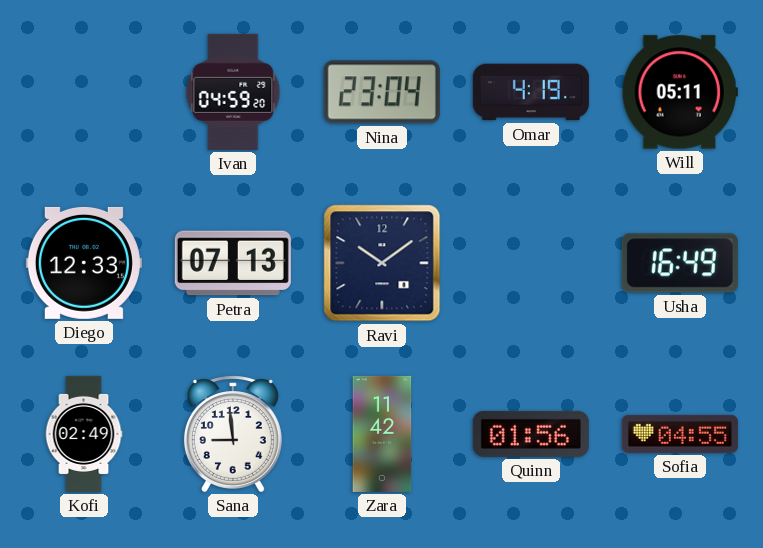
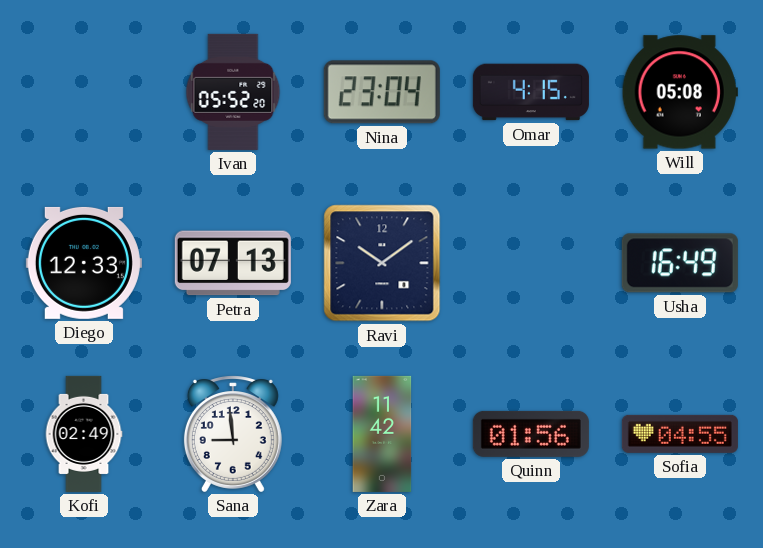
Ivan: 04:59 -> 05:52 (233, 92)
Omar: 4:19 -> 4:15 (531, 92)
Will: 05:11 -> 05:08 (680, 92)
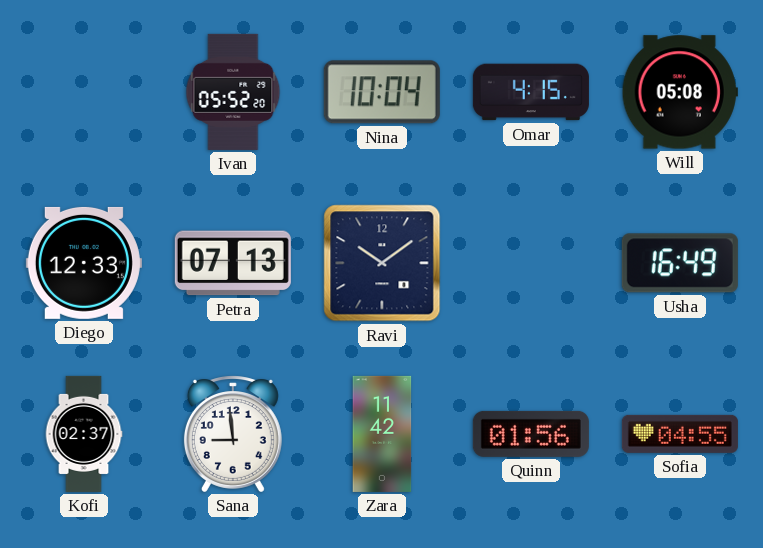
Nina: 23:04 -> 10:04 (382, 92)
Kofi: 02:49 -> 02:37 (84, 434)
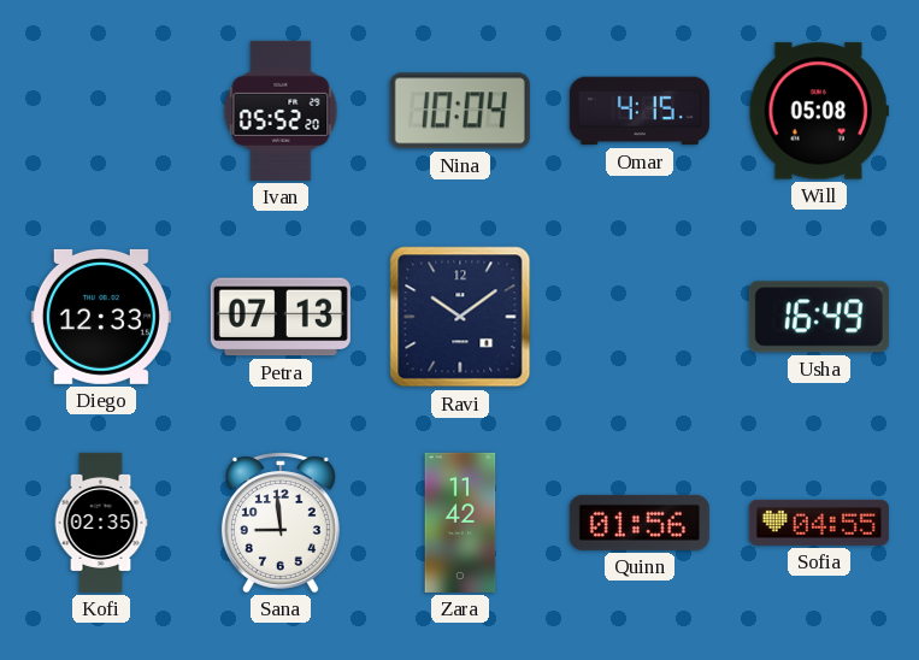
Kofi: 02:37 -> 02:35 (101, 523)
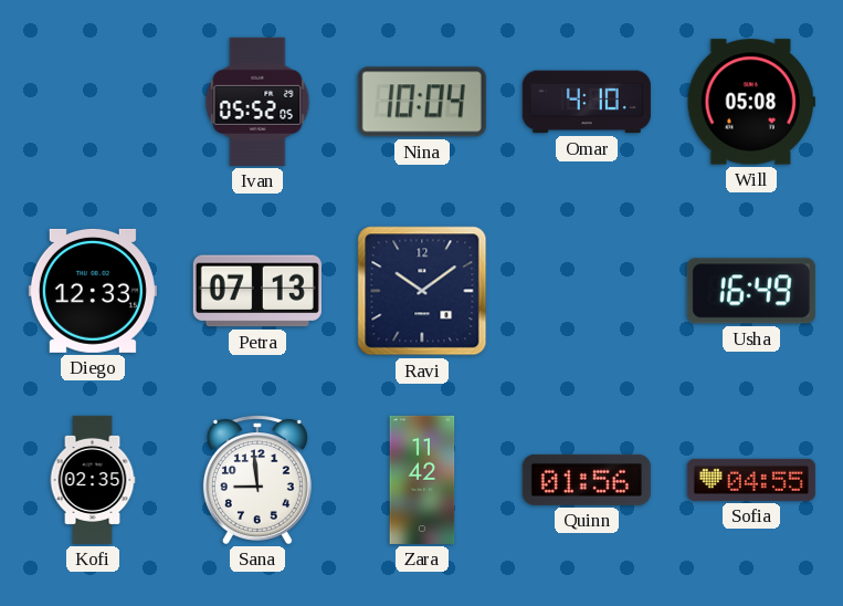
Ivan: 05:52:20 -> 05:52:05 (257, 102)
Omar: 4:15 -> 4:10 (587, 102)
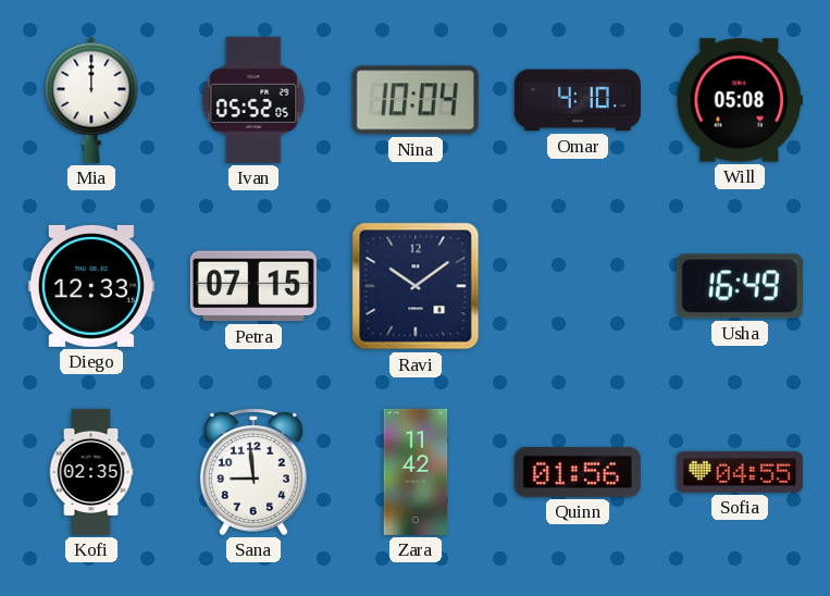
Mia: none -> 12:00 (91, 100)
Petra: 07:13 -> 07:15 (253, 286)
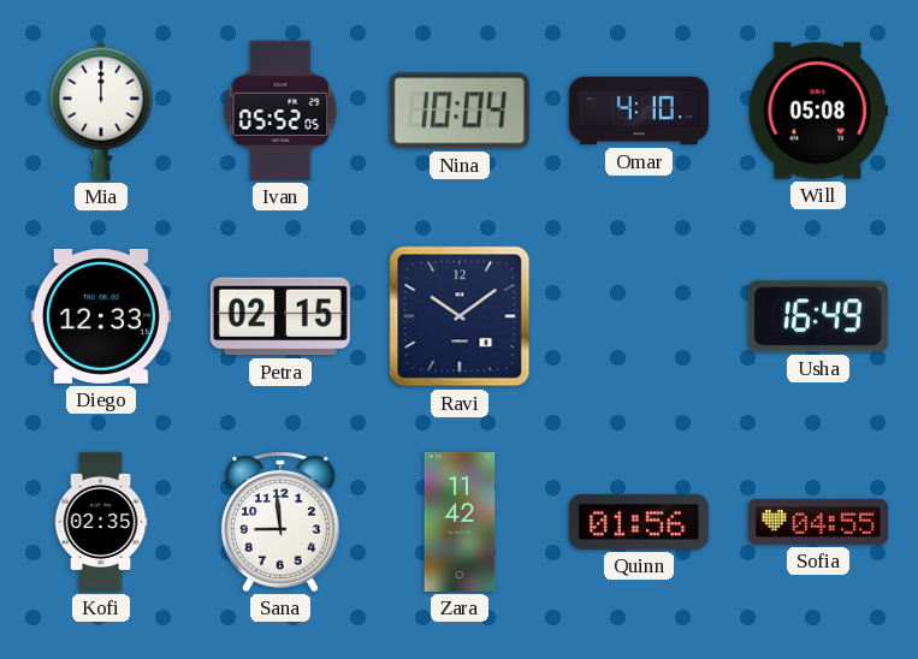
Petra: 07:15 -> 02:15 (280, 316)
